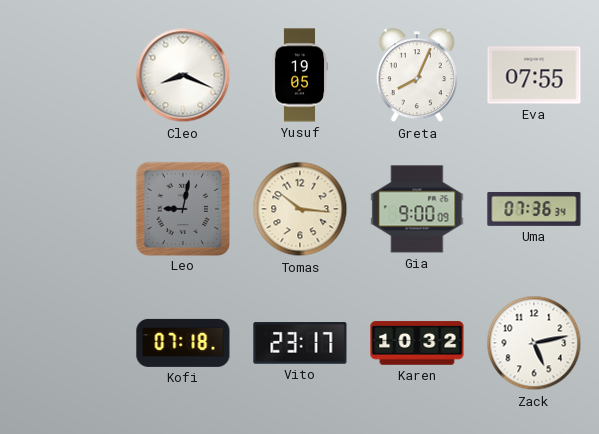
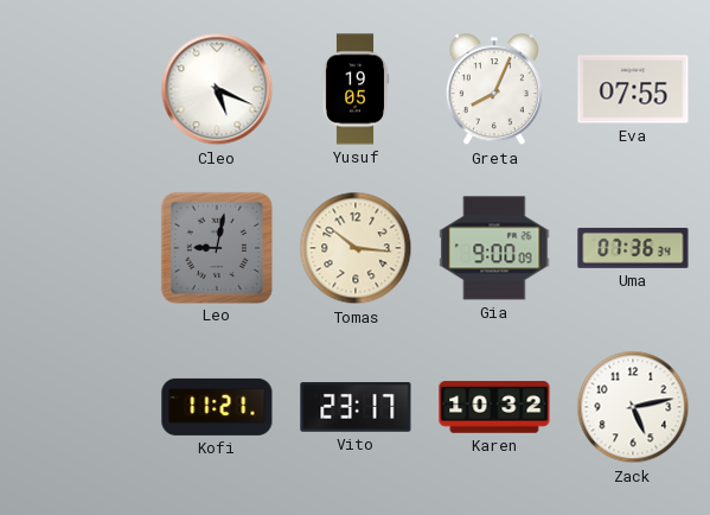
Cleo: 8:19 -> 5:19 (217, 89)
Kofi: 07:18 -> 11:21 (217, 407)
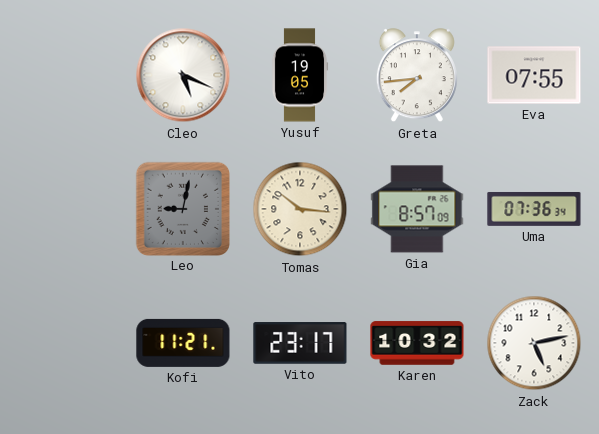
Greta: 8:04 -> 7:44 (417, 76)
Gia: 9:00 -> 8:57 (417, 209)
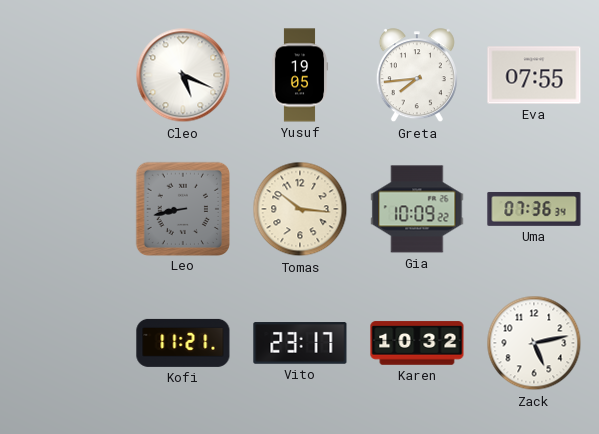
Leo: 9:02 -> 8:43 (182, 208)
Gia: 8:57 -> 10:09 (417, 209)
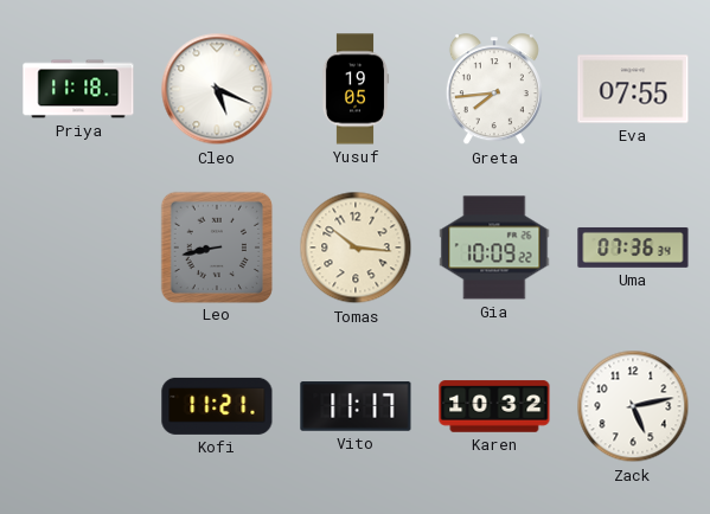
Priya: none -> 11:18 (78, 89)
Vito: 23:17 -> 11:17 (356, 406)
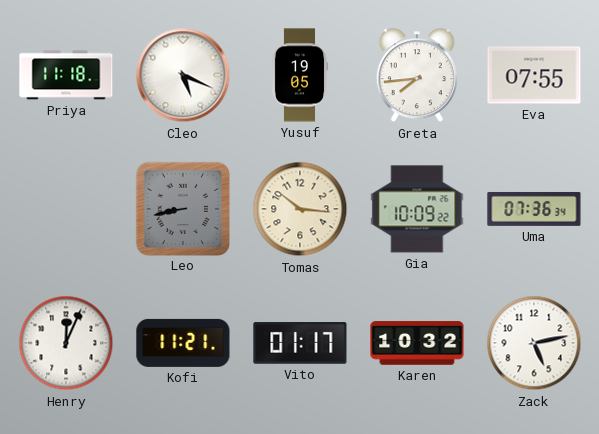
Henry: none -> 12:04 (66, 343)
Vito: 11:17 -> 01:17 (300, 343)
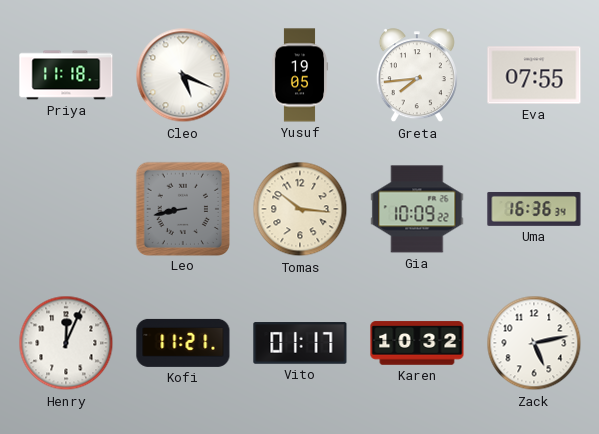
Uma: 07:36 -> 16:36 (534, 209)
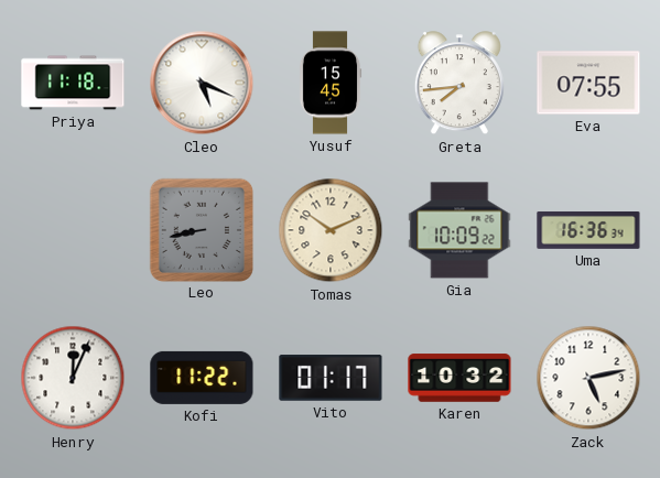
Yusuf: 19:05 -> 15:45 (331, 83)
Tomas: 10:16 -> 10:11 (331, 230)
Kofi: 11:21 -> 11:22 (202, 378)
